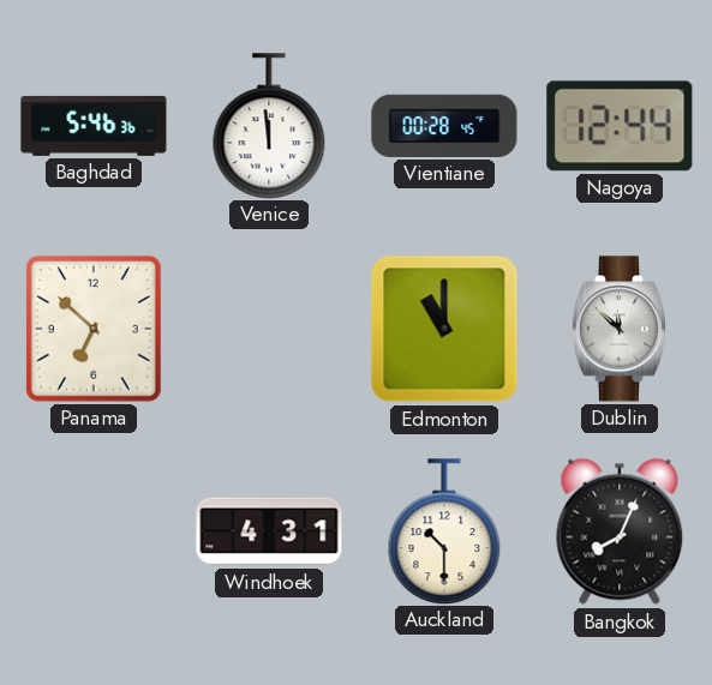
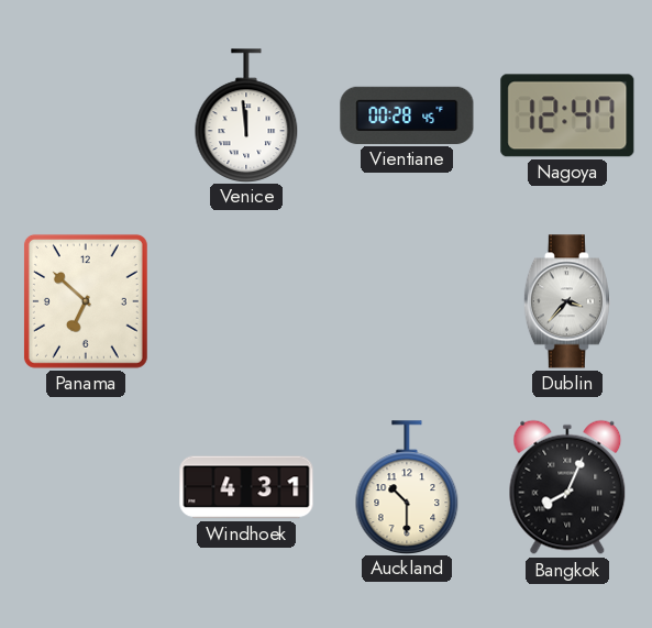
Baghdad: 5:46 -> none (94, 126)
Nagoya: 12:44 -> 12:47 (567, 115)
Edmonton: 11:00 -> none (444, 329)
Dublin: 11:52 -> 3:37 (567, 301)
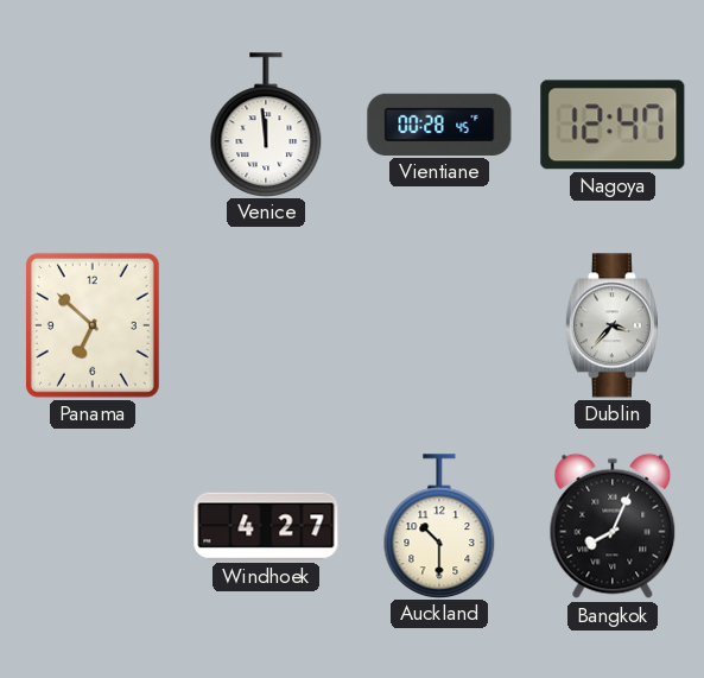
Windhoek: 4:31 -> 4:27 (266, 526)
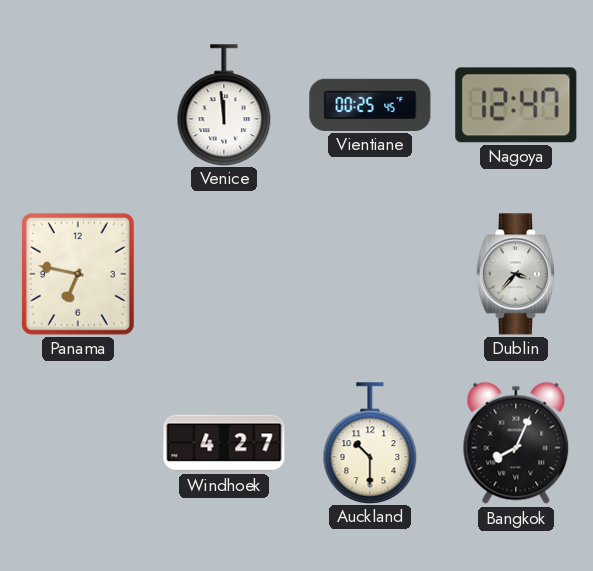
Vientiane: 00:28 -> 00:25 (370, 105)
Panama: 6:52 -> 6:47 (78, 274)
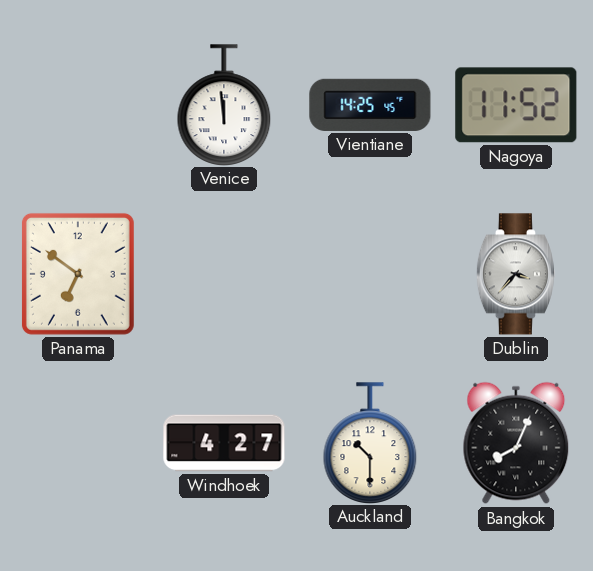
Vientiane: 00:25 -> 14:25 (370, 105)
Nagoya: 12:47 -> 11:52 (516, 105)
Panama: 6:47 -> 6:51 (78, 274)
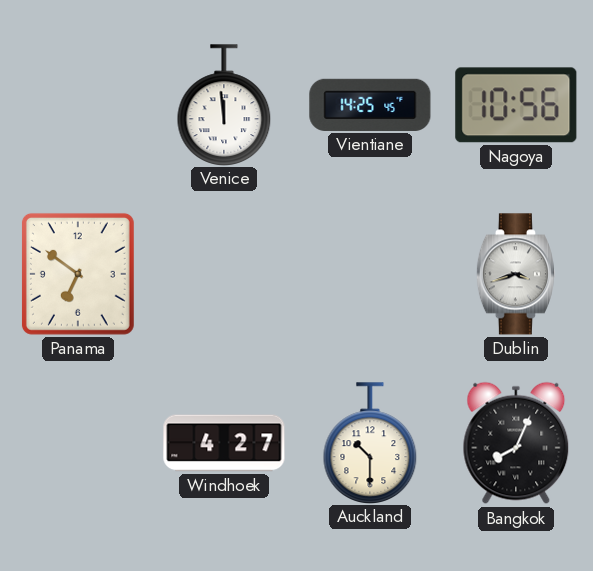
Nagoya: 11:52 -> 10:56 (516, 105)
Dublin: 3:37 -> 3:42 (516, 274)
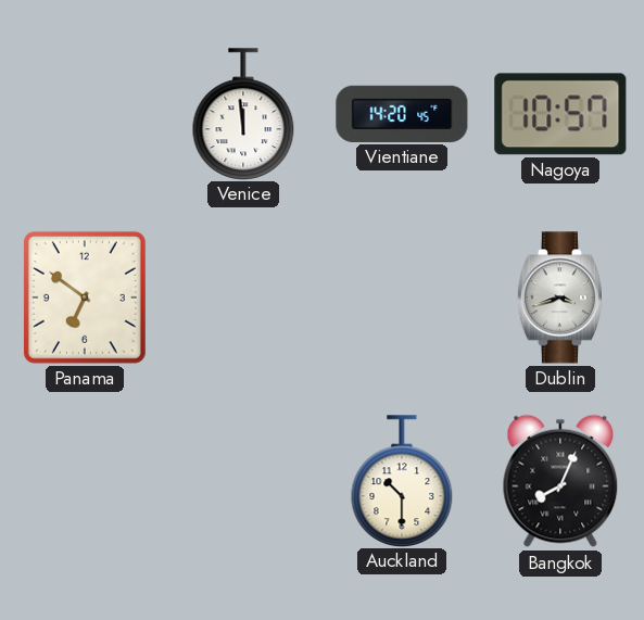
Vientiane: 14:25 -> 14:20 (402, 114)
Nagoya: 10:56 -> 10:57 (560, 114)
Windhoek: 4:27 -> none (224, 443)
